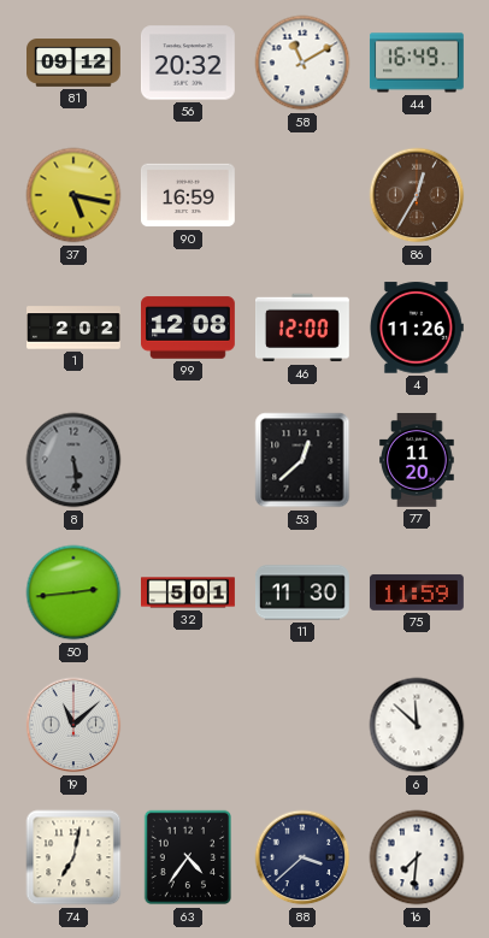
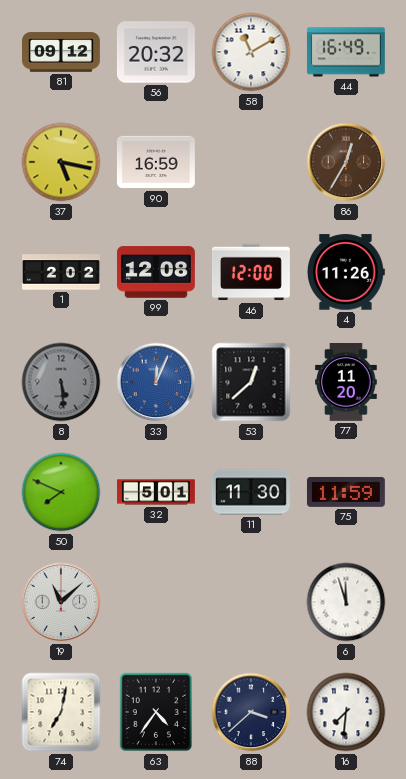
33: none -> 12:04 (156, 382)
50: 2:44 -> 7:49 (61, 492)
6: 11:52 -> 11:57 (346, 602)
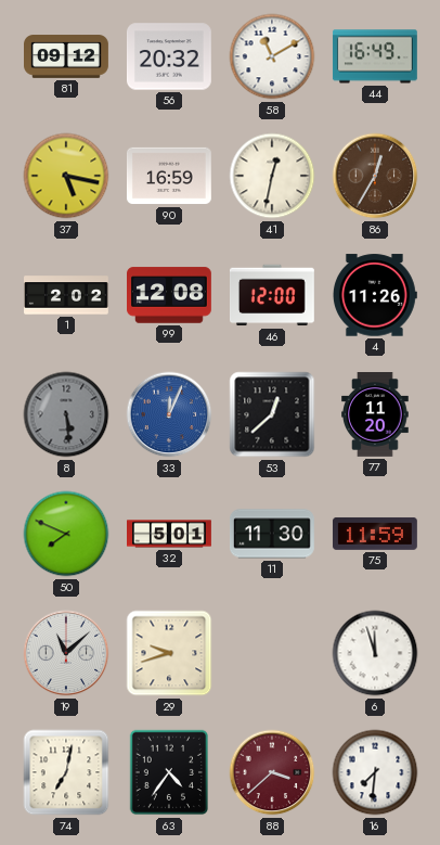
41: none -> 12:32 (272, 176)
29: none -> 9:42 (169, 653)
88 dial: navy -> burgundy (272, 772)
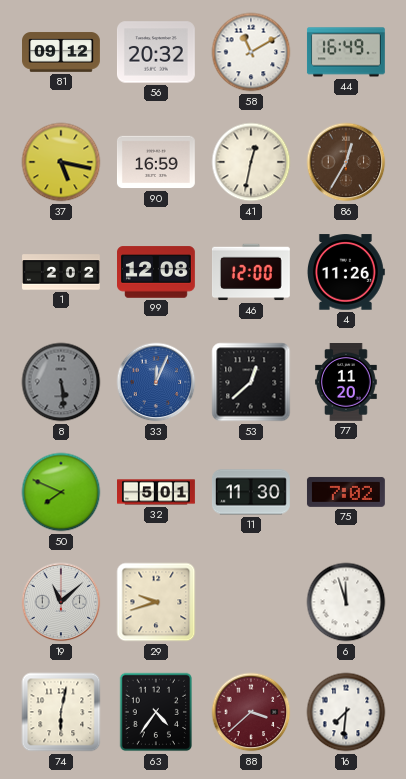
75: 11:59 -> 7:02 (346, 492)
74: 7:02 -> 6:02 (61, 712)
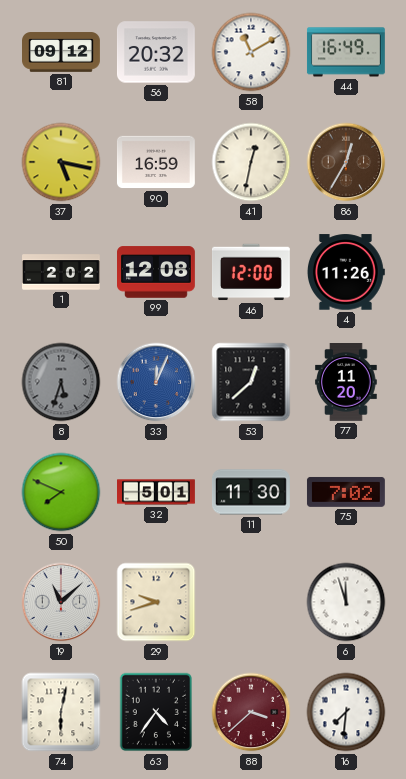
8: 5:29 -> 5:33 (61, 382)
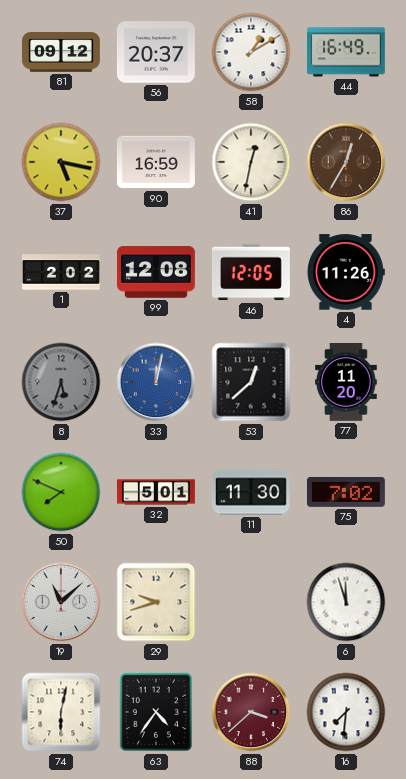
56: 20:32 -> 20:37 (156, 52)
58: 11:10 -> 1:10 (251, 52)
46: 12:00 -> 12:05 (252, 272)
33: 12:04 -> 12:02 (156, 382)
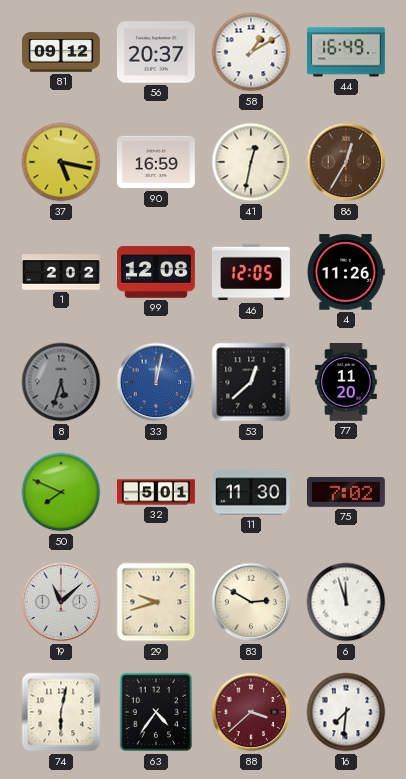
83: none -> 2:50 (251, 602)
